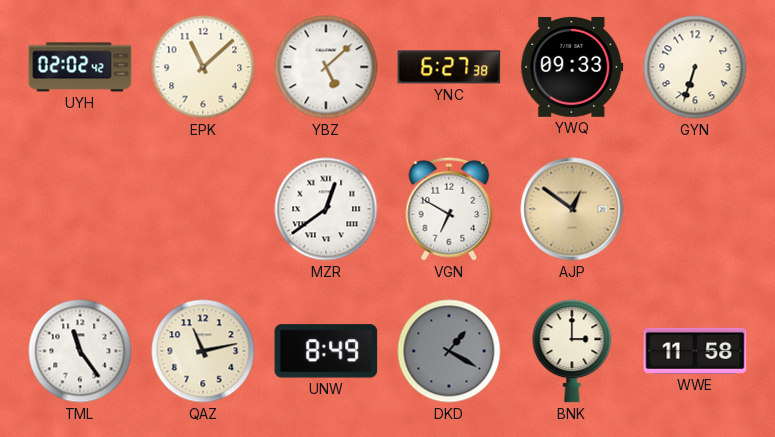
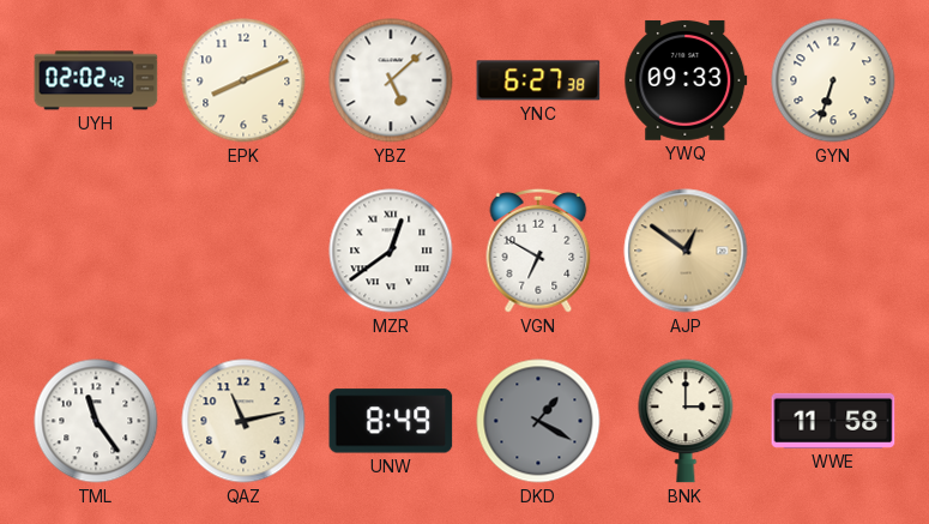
EPK: 11:08 -> 8:11 (243, 80)
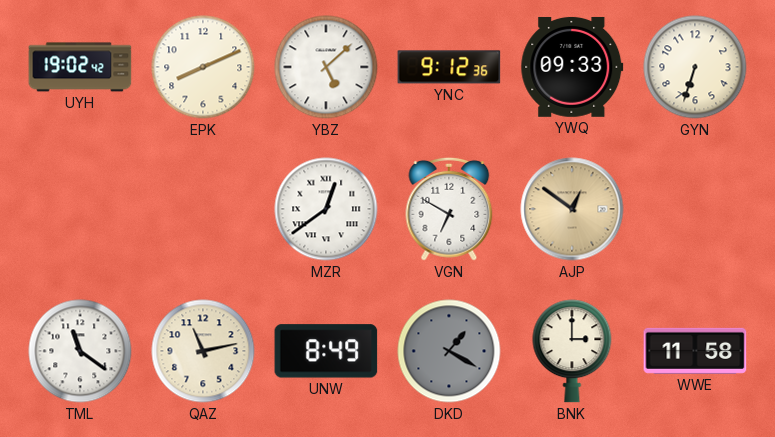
UYH: 02:02 -> 19:02 (80, 67)
YNC: 6:27 -> 9:12 (449, 67)
TML: 11:24 -> 11:21 (80, 351)
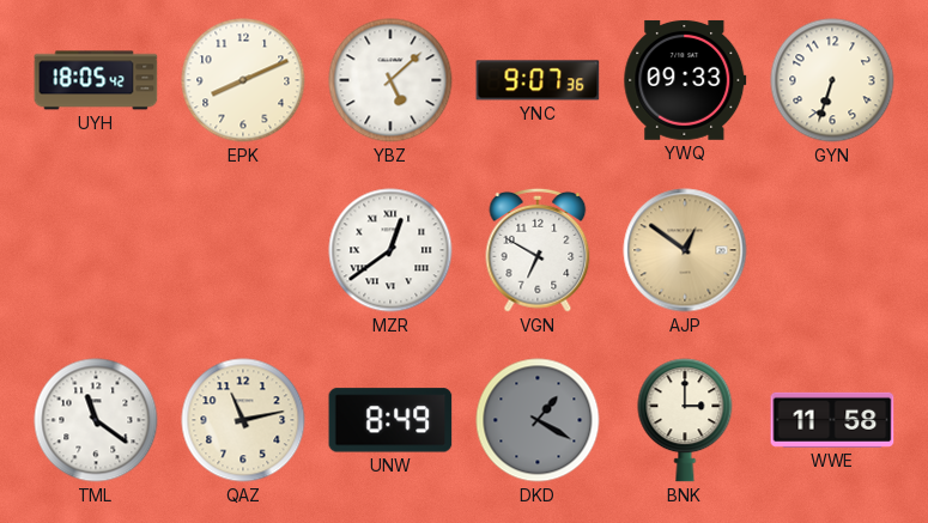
UYH: 19:02 -> 18:05 (96, 80)
YNC: 9:12 -> 9:07 (538, 80)
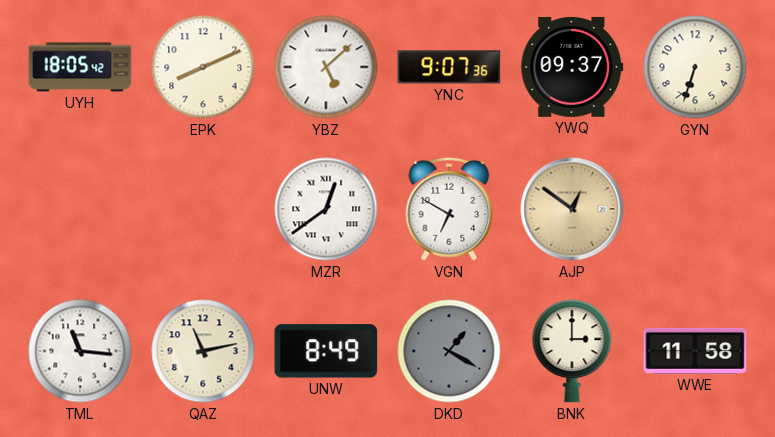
YWQ: 09:33 -> 09:37 (572, 67)
TML: 11:21 -> 11:16 (80, 351)
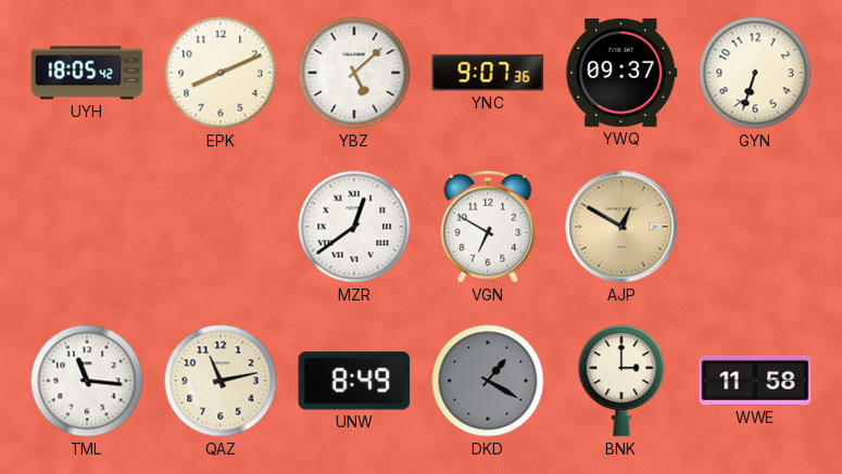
AJP: 12:51 -> 12:50 (621, 227)
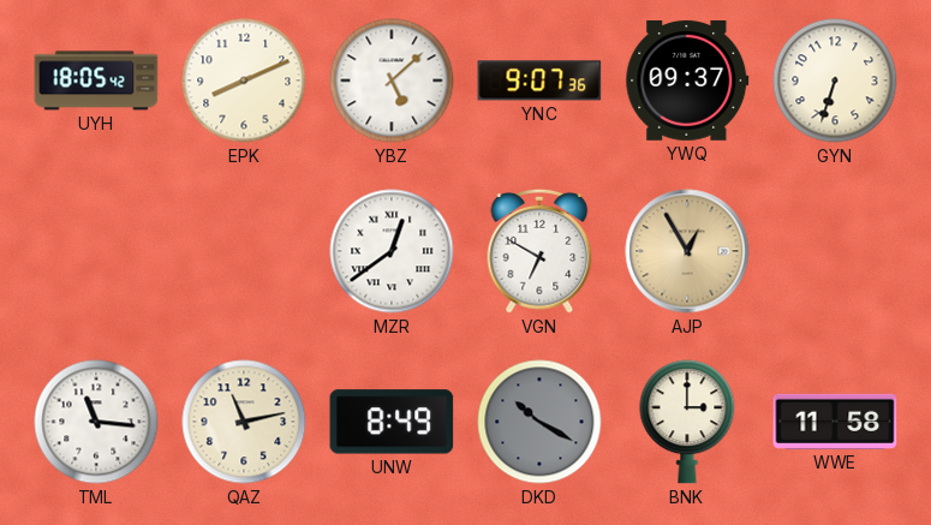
AJP: 12:50 -> 12:55 (687, 251)
DKD: 1:20 -> 10:20 (539, 422)
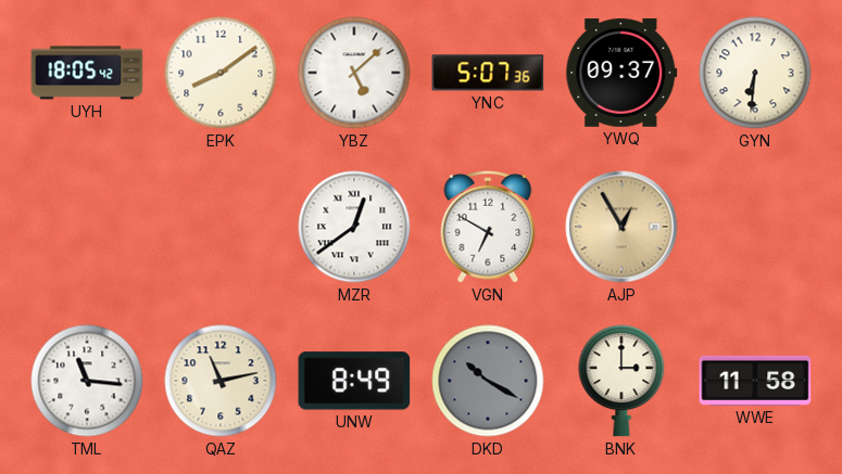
EPK: 8:11 -> 8:09 (221, 73)
YNC: 9:07 -> 5:07 (488, 73)
GYN: 6:33 -> 6:31 (755, 73)
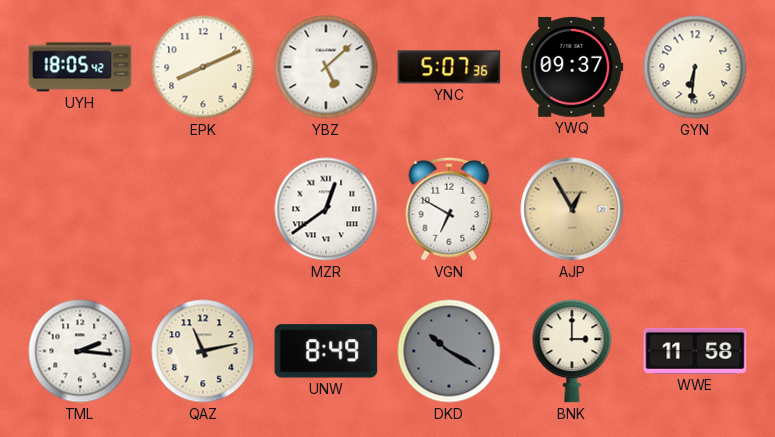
EPK: 8:09 -> 8:11 (203, 67)
TML: 11:16 -> 2:16 (80, 351)
